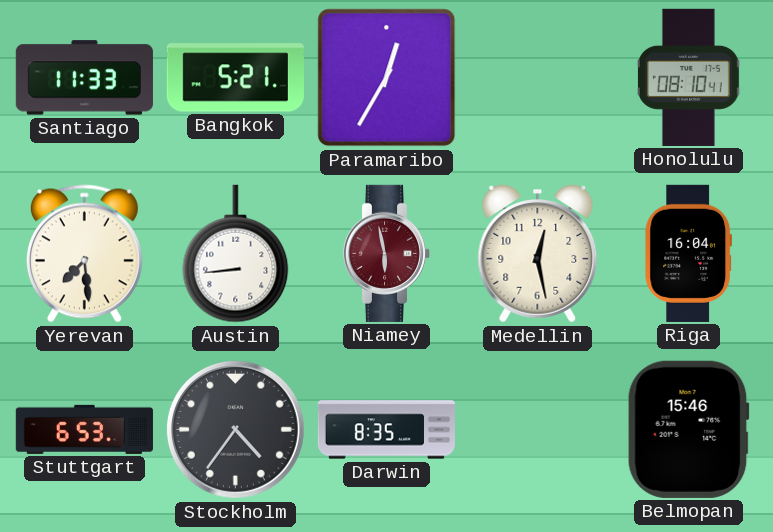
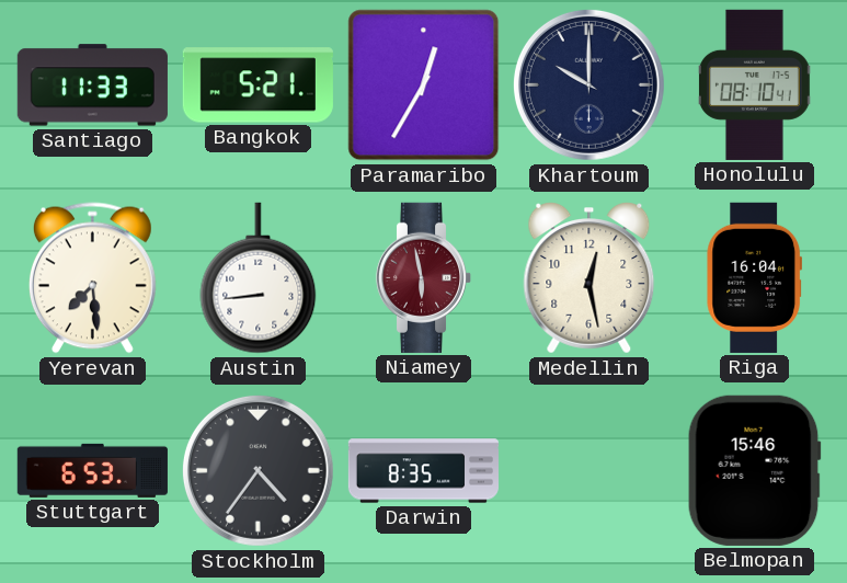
Khartoum: none -> 10:00 (588, 84)
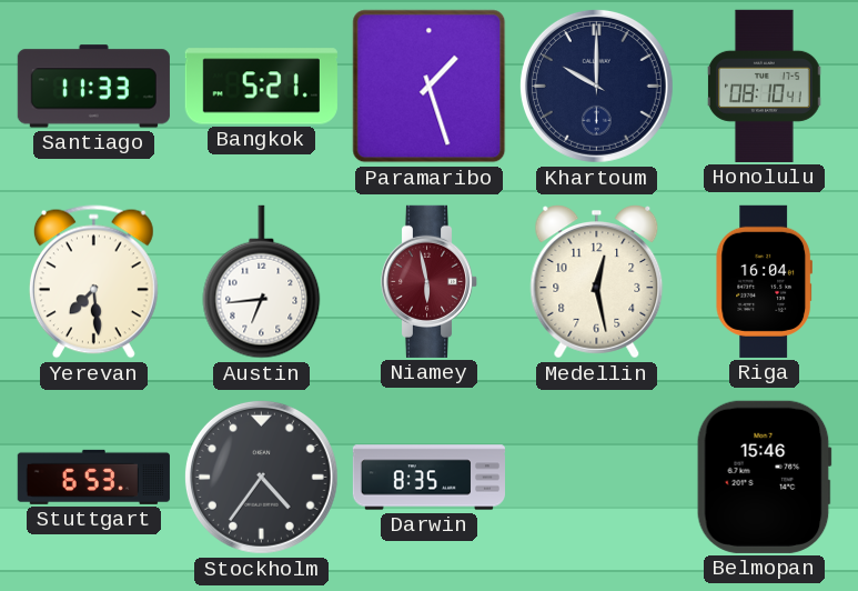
Paramaribo: 12:35 -> 1:27 (430, 87)
Austin: 8:44 -> 6:44 (262, 282)
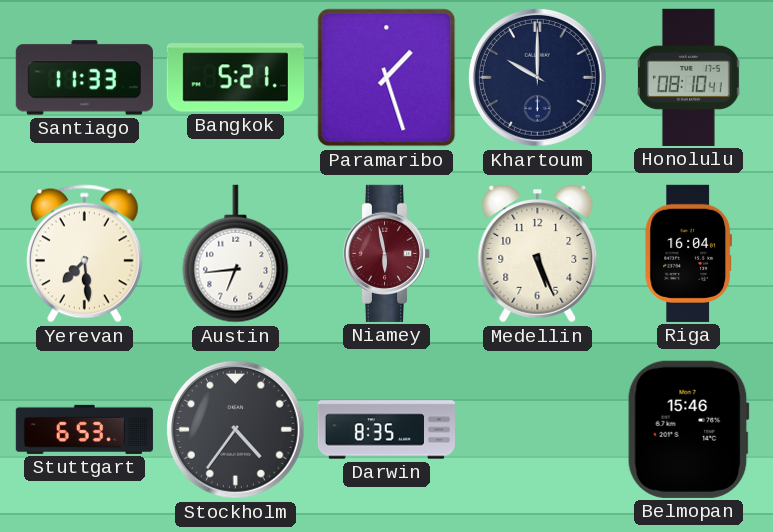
Medellin: 12:28 -> 5:26 (538, 254)
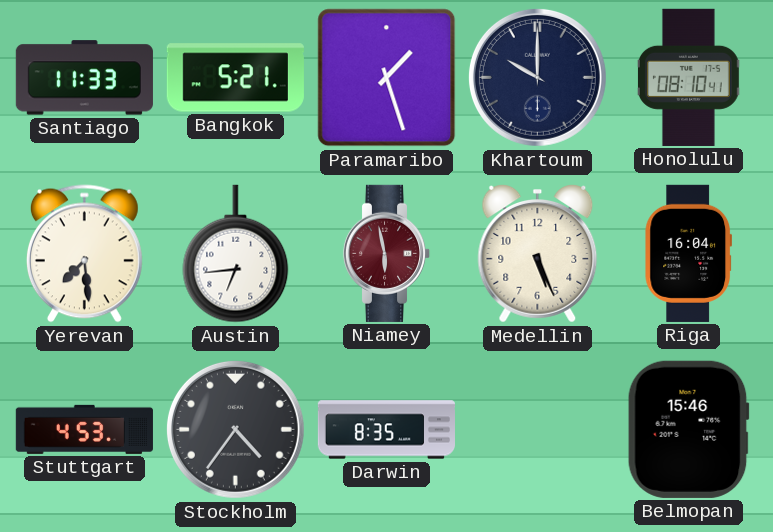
Stuttgart: 6:53 -> 4:53 (84, 429)
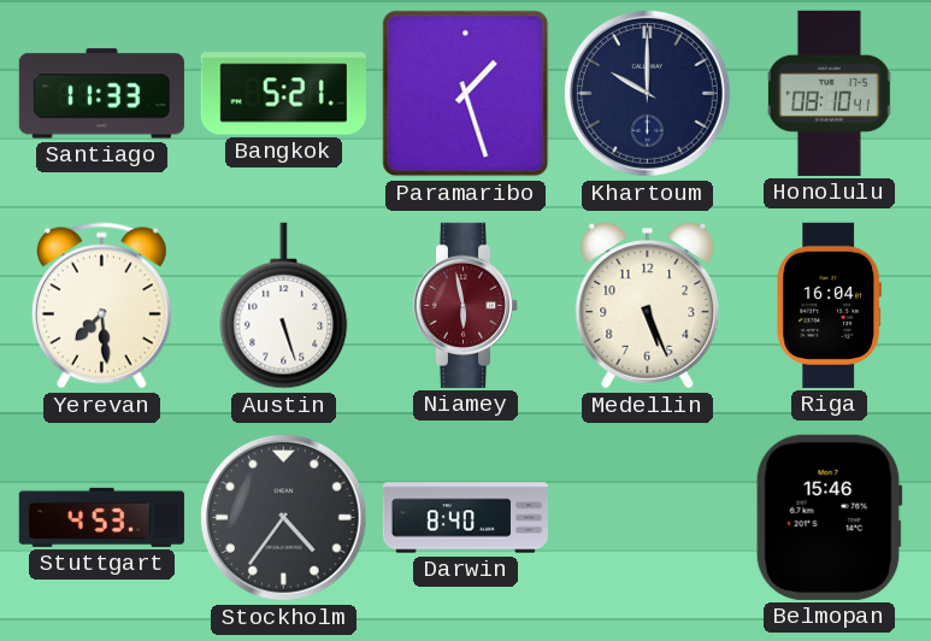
Austin: 6:44 -> 5:27 (284, 306)
Darwin: 8:35 -> 8:40 (465, 518)
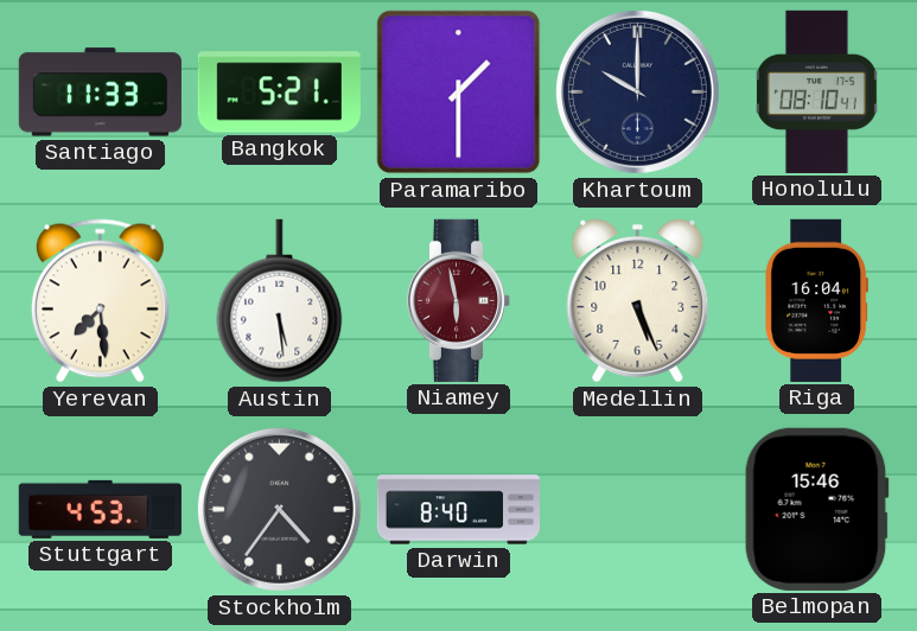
Paramaribo: 1:27 -> 1:30 (459, 93)
Austin: 5:27 -> 5:29 (280, 301)
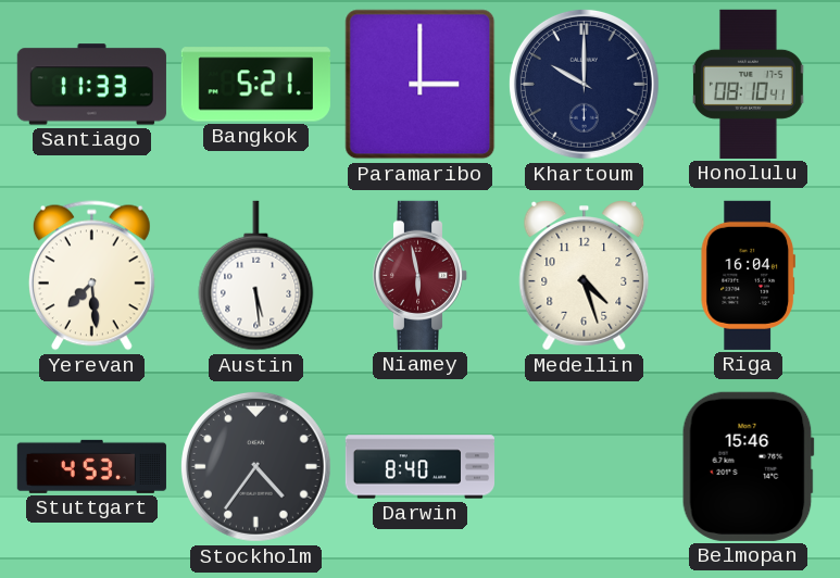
Paramaribo: 1:30 -> 3:00 (421, 85)
Medellin: 5:26 -> 4:27 (585, 276)
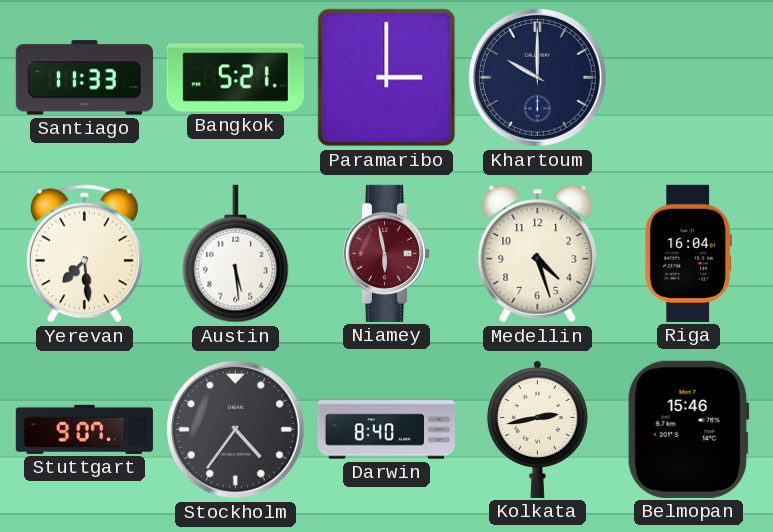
Honolulu: 08:10 -> none (748, 84)
Stuttgart: 4:53 -> 9:07 (84, 429)
Kolkata: none -> 2:43 (537, 429)
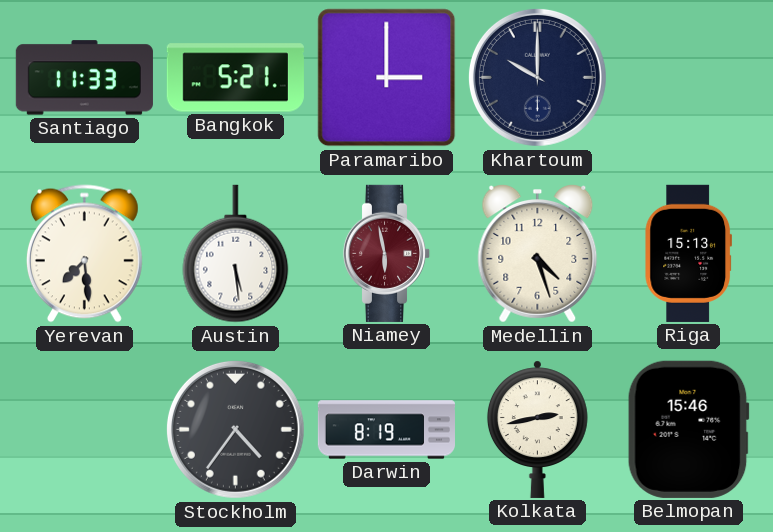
Riga: 16:04 -> 15:13 (688, 253)
Stuttgart: 9:07 -> none (84, 429)
Darwin: 8:40 -> 8:19 (386, 430)
